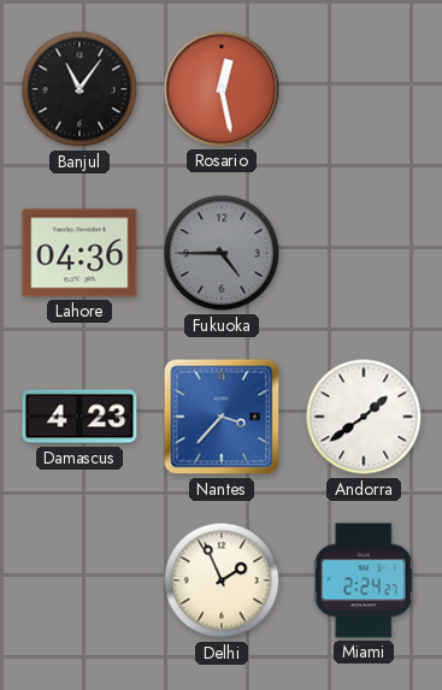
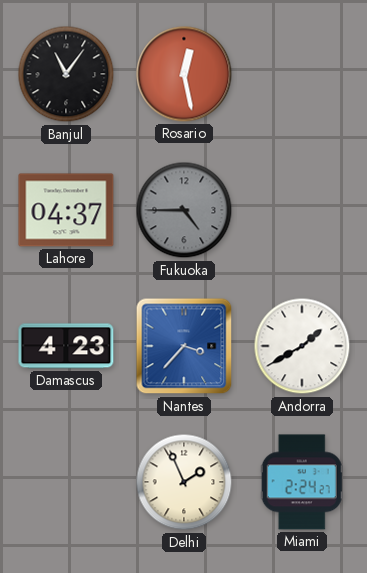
Lahore: 04:36 -> 04:37 (66, 210)
Andorra: 1:39 -> 1:40 (302, 346)
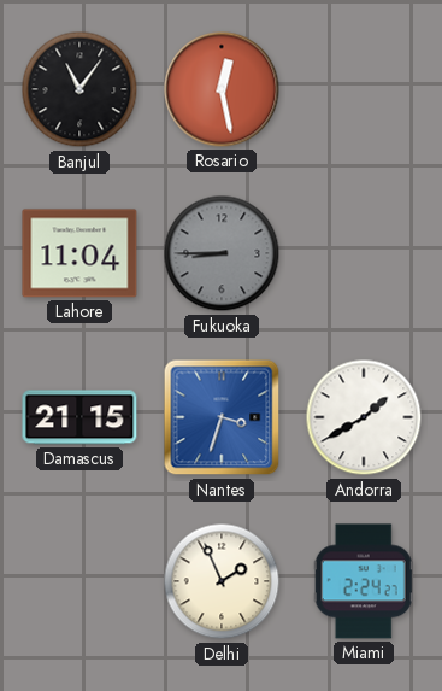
Lahore: 04:37 -> 11:04 (79, 253)
Fukuoka: 4:45 -> 8:45 (222, 253)
Damascus: 4:23 -> 21:15 (79, 417)
Nantes: 3:37 -> 3:33 (222, 417)
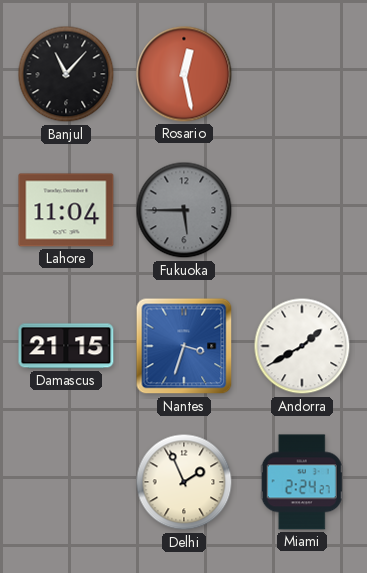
Banjul: 11:06 -> 11:07 (66, 74)
Fukuoka: 8:45 -> 5:45 (184, 210)
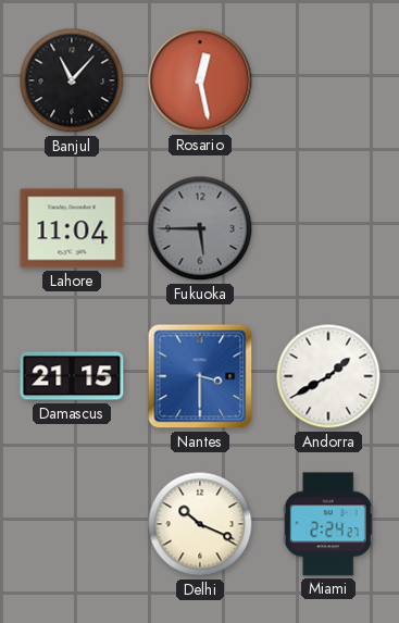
Nantes: 3:33 -> 3:30 (200, 376)
Delhi: 1:56 -> 10:19 (200, 524)
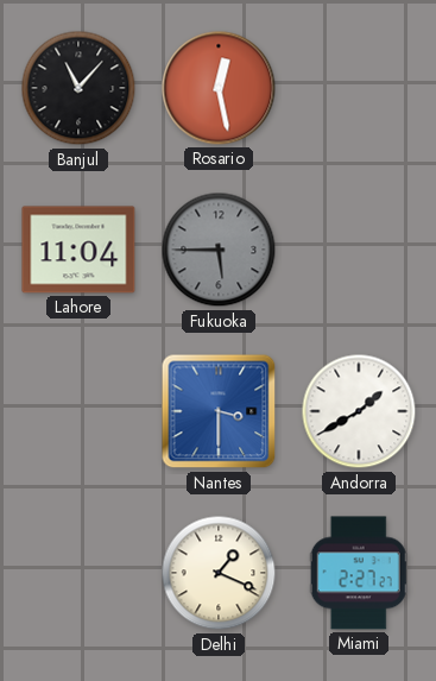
Damascus: 21:15 -> none (72, 376)
Delhi: 10:19 -> 1:19 (219, 573)
Miami: 2:24 -> 2:27 (359, 573)
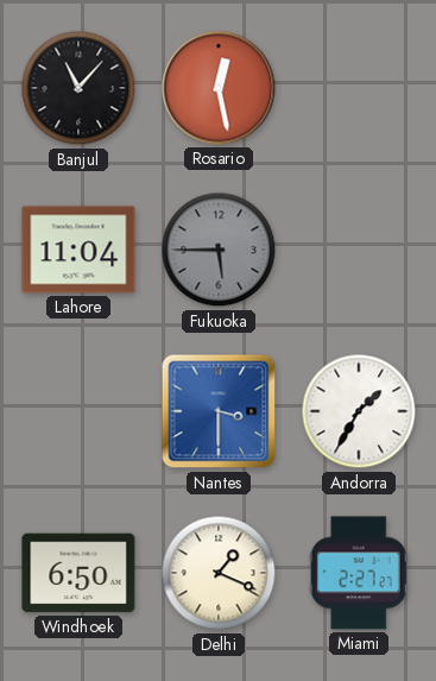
Andorra: 1:40 -> 1:35 (359, 411)
Windhoek: none -> 6:50 (78, 573)
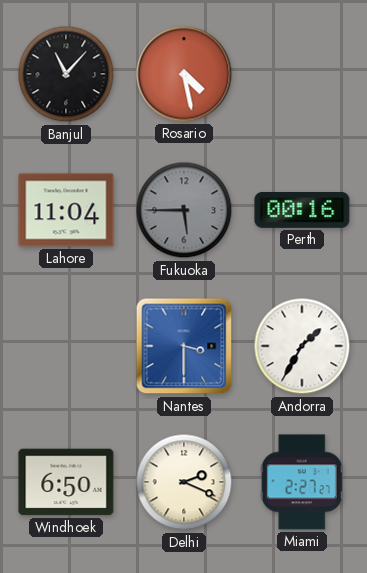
Rosario: 12:28 -> 4:28 (184, 74)
Perth: none -> 00:16 (302, 210)
Delhi: 1:19 -> 2:19 (184, 482)
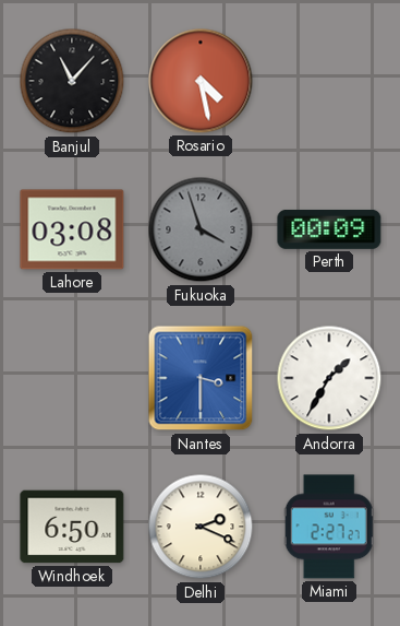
Lahore: 11:04 -> 03:08 (72, 229)
Fukuoka: 5:45 -> 3:57 (201, 229)
Perth: 00:16 -> 00:09 (329, 229)
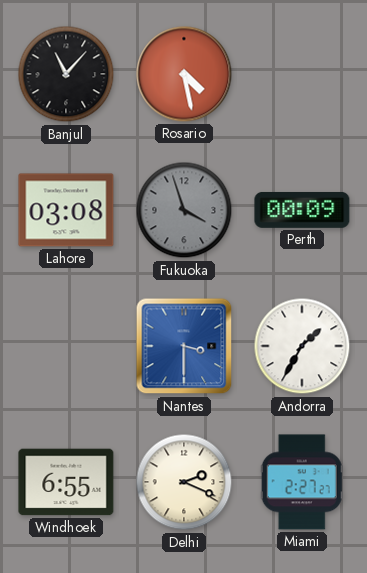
Windhoek: 6:50 -> 6:55 (66, 482)
